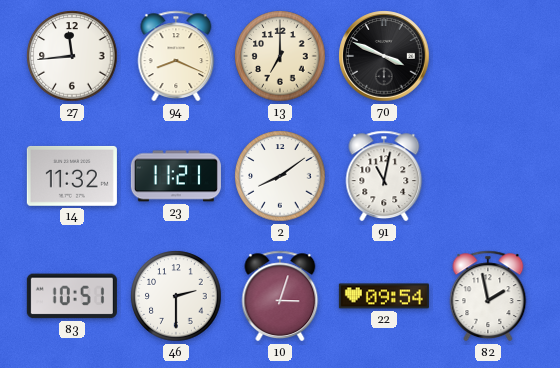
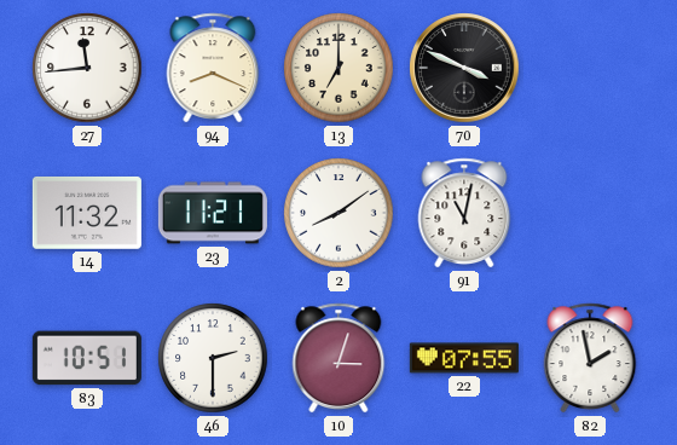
22: 09:54 -> 07:55 (464, 358)
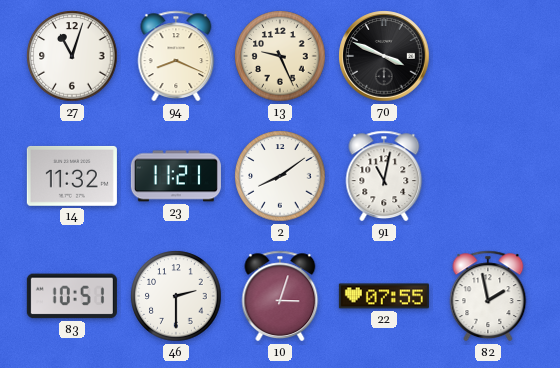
27: 11:44 -> 11:03 (72, 56)
13: 7:00 -> 9:26 (280, 56)
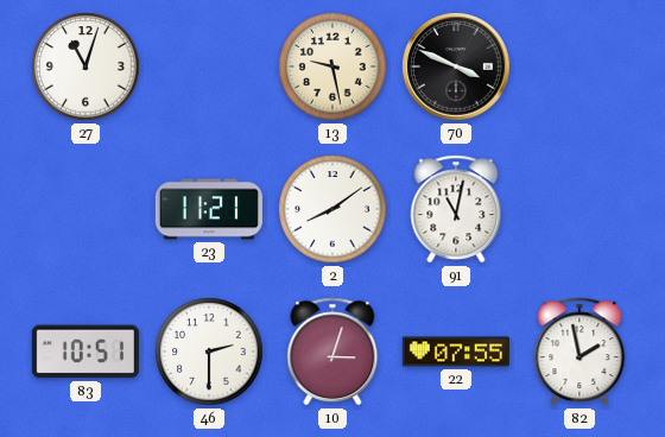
94: 8:19 -> none (176, 56)
13: 9:26 -> 9:28 (332, 66)
14: 11:32 -> none (72, 176)
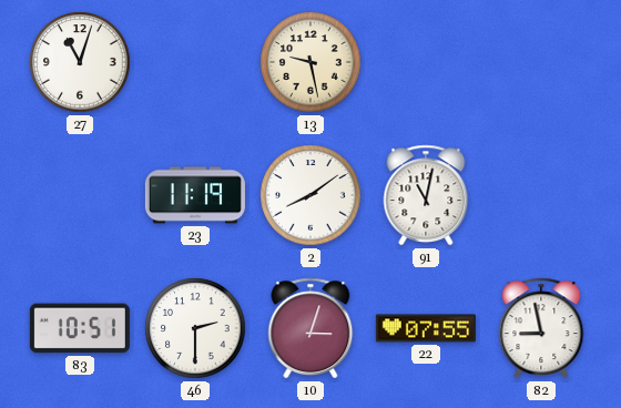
70: 3:49 -> none (456, 66)
23: 11:21 -> 11:19 (195, 195)
82: 1:58 -> 8:58 (541, 328)
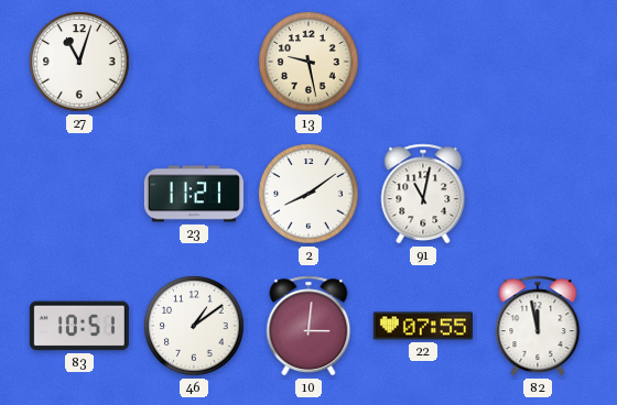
23: 11:19 -> 11:21 (194, 194)
46: 2:30 -> 1:09 (194, 326)
10: 3:03 -> 3:01 (308, 326)
82: 8:58 -> 11:58 (538, 326)
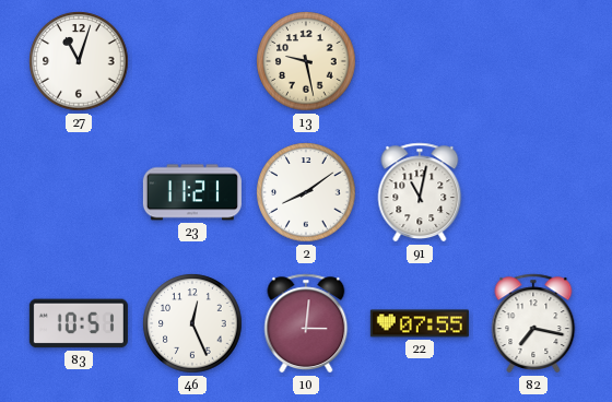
46: 1:09 -> 12:26 (192, 323)
82: 11:58 -> 7:17 (533, 323)
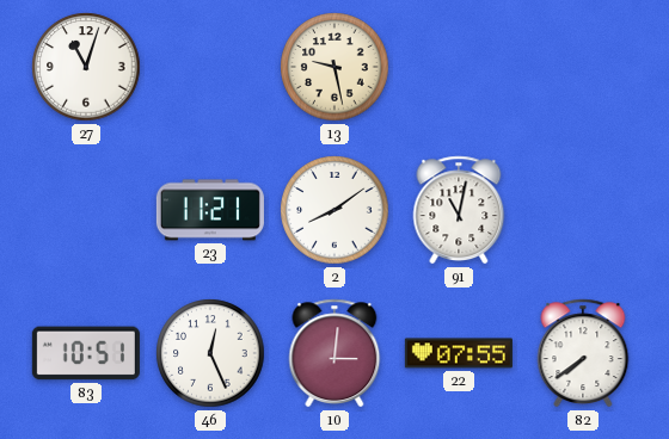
82: 7:17 -> 7:39 (583, 353)
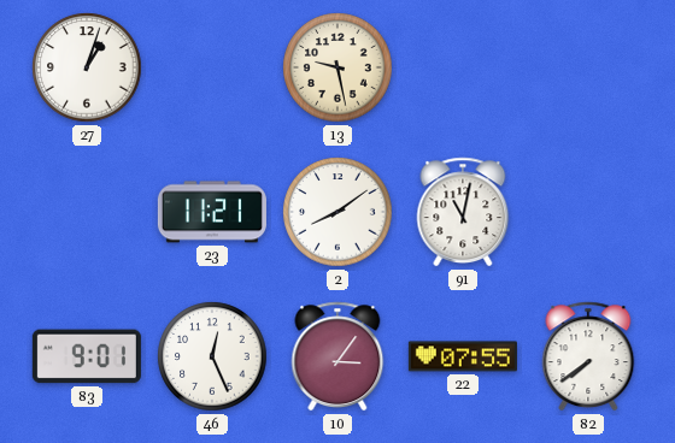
27: 11:03 -> 1:03 (87, 67)
83: 10:51 -> 9:01 (87, 356)
10: 3:01 -> 3:06 (337, 356)
